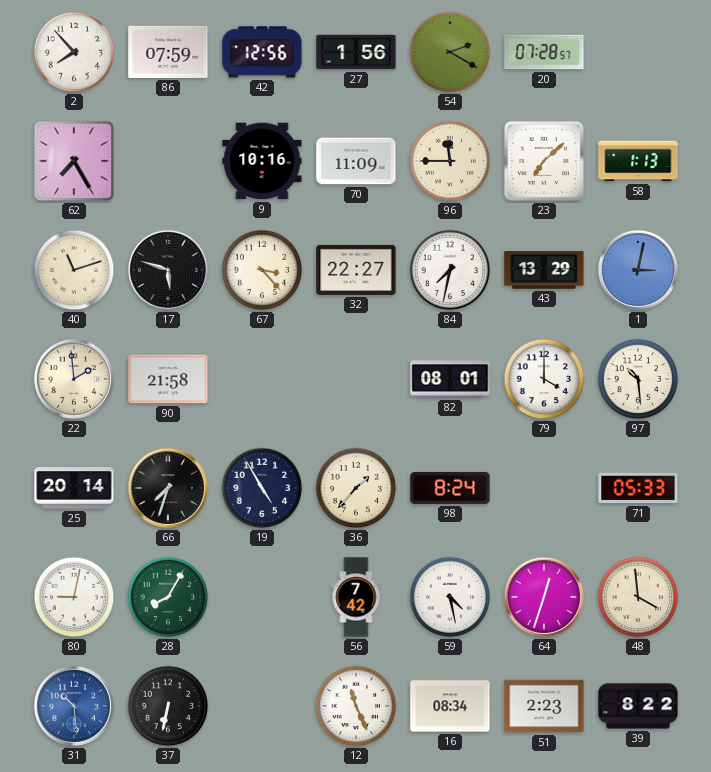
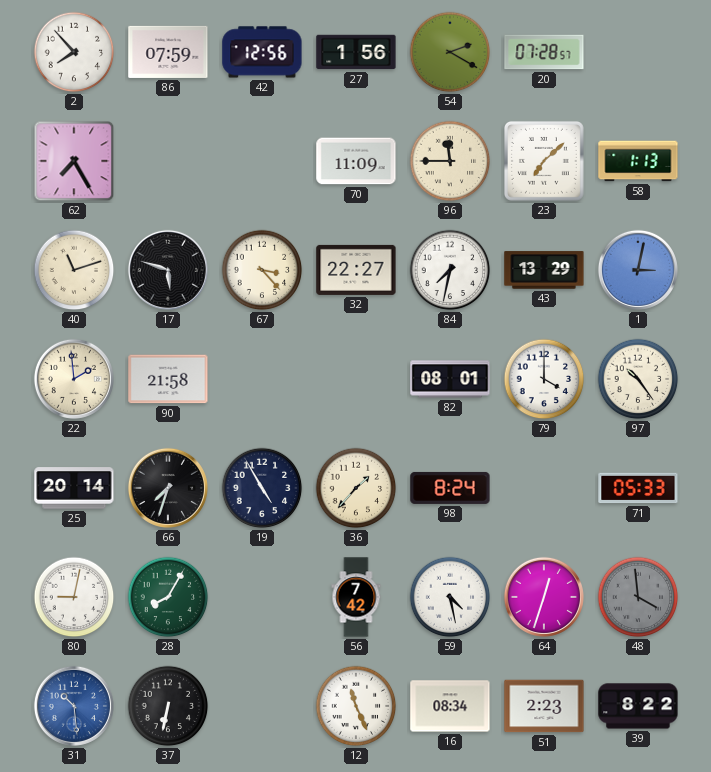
9: 10:16 -> none (262, 161)
97: 10:29 -> 10:24 (638, 379)
48 dial: cream -> grey (638, 597)
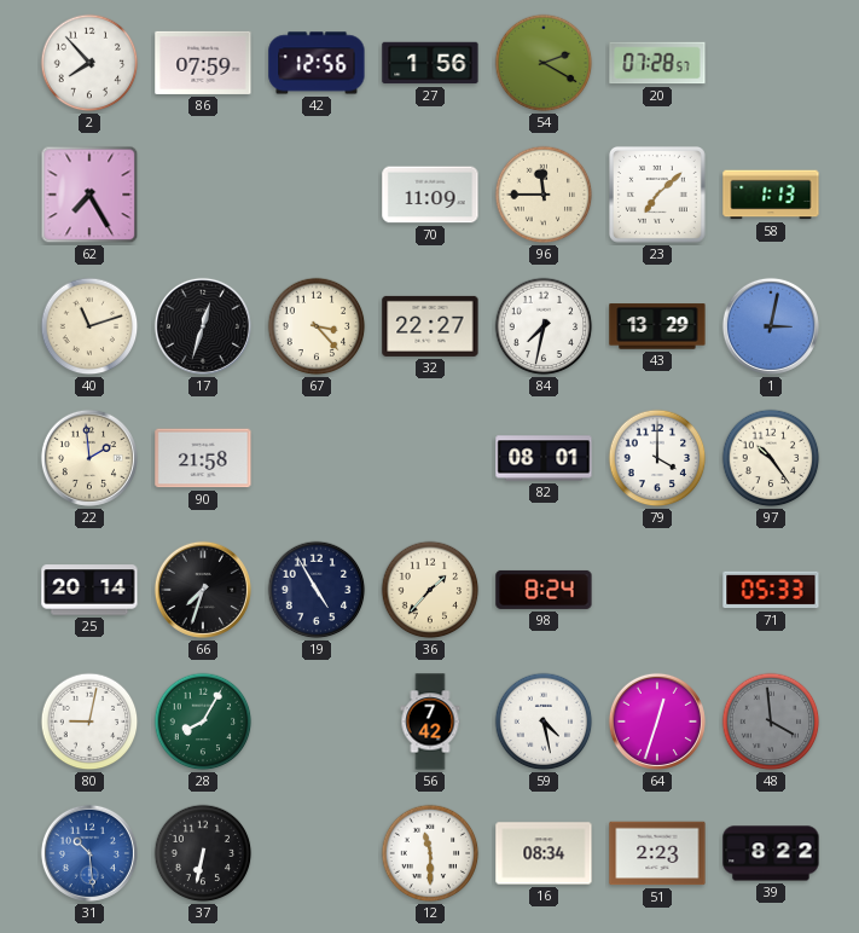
17: 5:48 -> 12:33 (203, 326)
12: 11:26 -> 11:30 (430, 853)
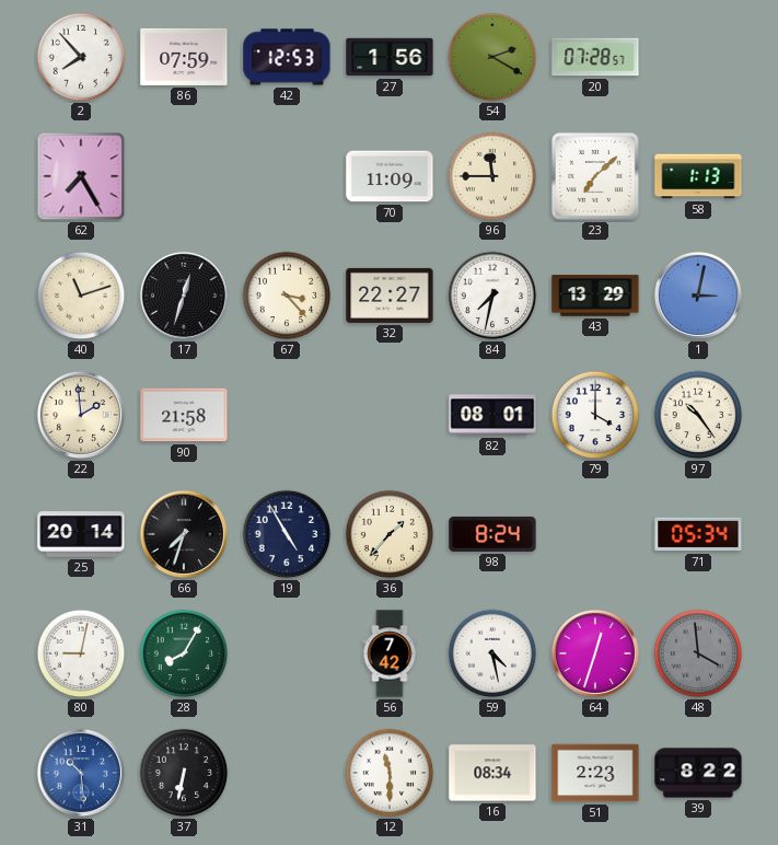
42: 12:56 -> 12:53 (287, 57)
71: 05:33 -> 05:34 (698, 534)
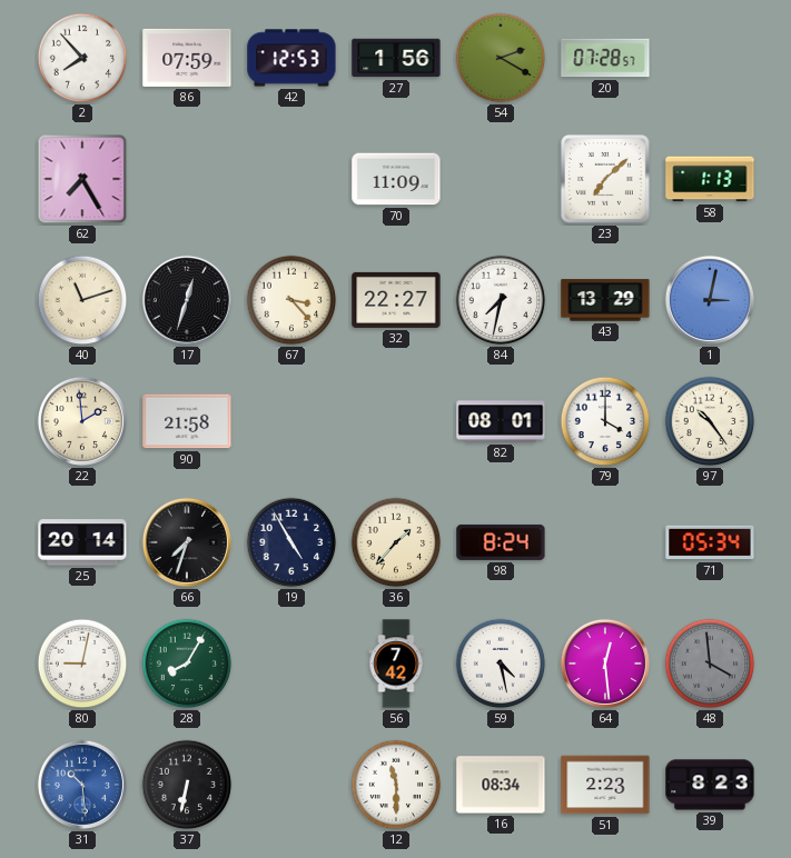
96: 11:45 -> none (492, 176)
64: 12:33 -> 12:29 (605, 664)
39: 8:22 -> 8:23 (710, 785)
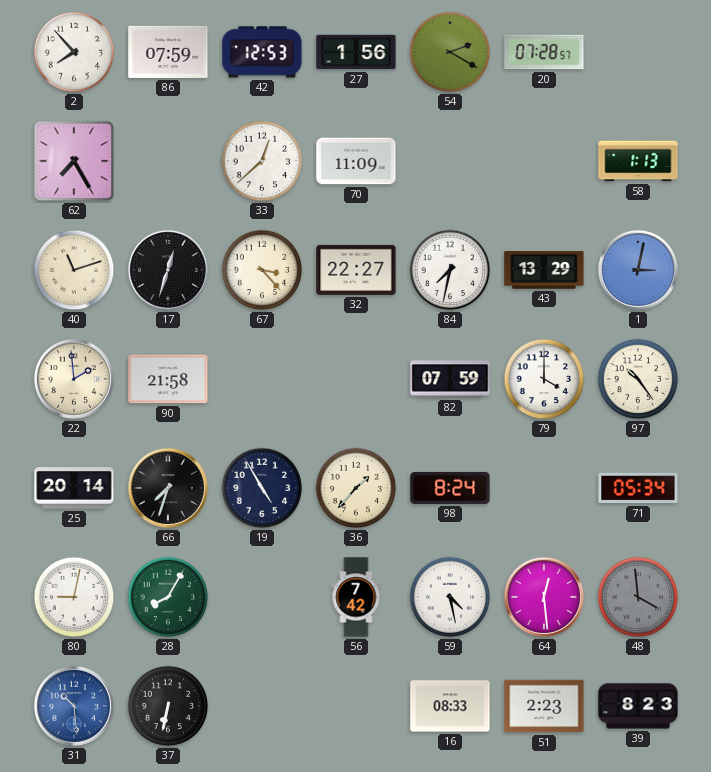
33: none -> 12:38 (262, 161)
23: 7:08 -> none (605, 179)
82: 08:01 -> 07:59 (450, 379)
12: 11:30 -> none (396, 785)
16: 08:34 -> 08:33 (450, 706)
